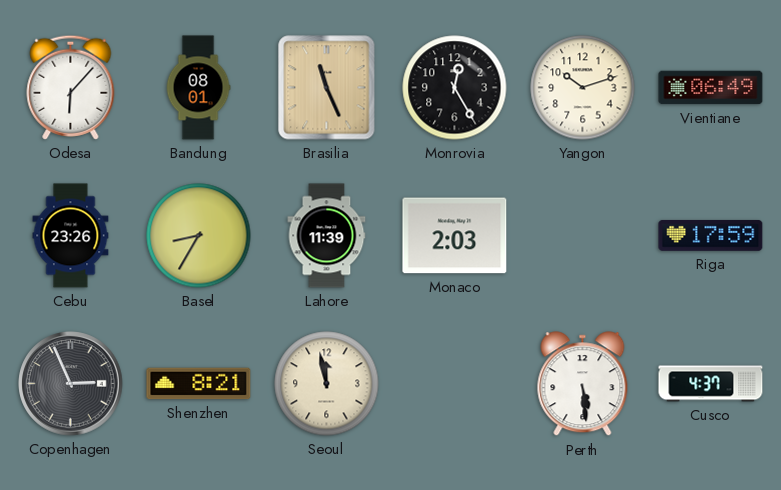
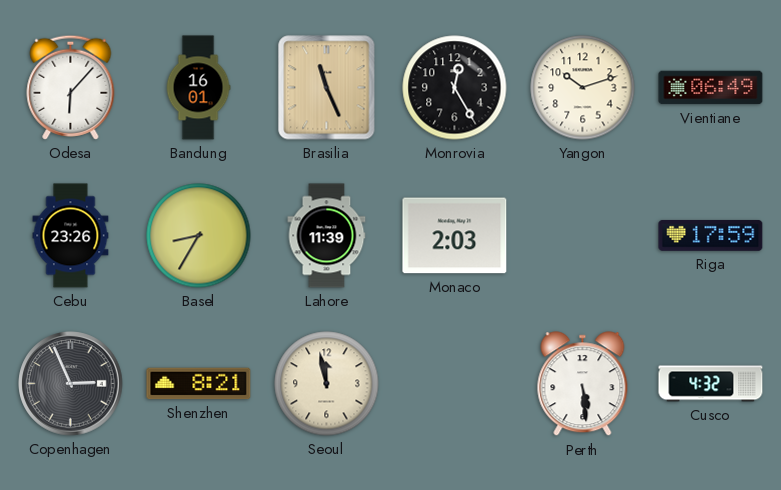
Bandung: 08:01 -> 16:01 (198, 88)
Cusco: 4:37 -> 4:32 (711, 384)
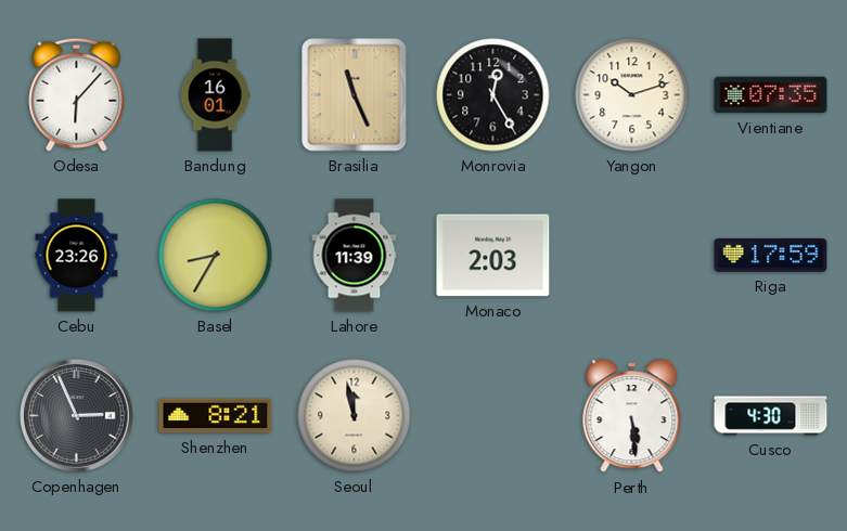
Vientiane: 06:49 -> 07:35 (771, 95)
Cusco: 4:32 -> 4:30 (771, 416)
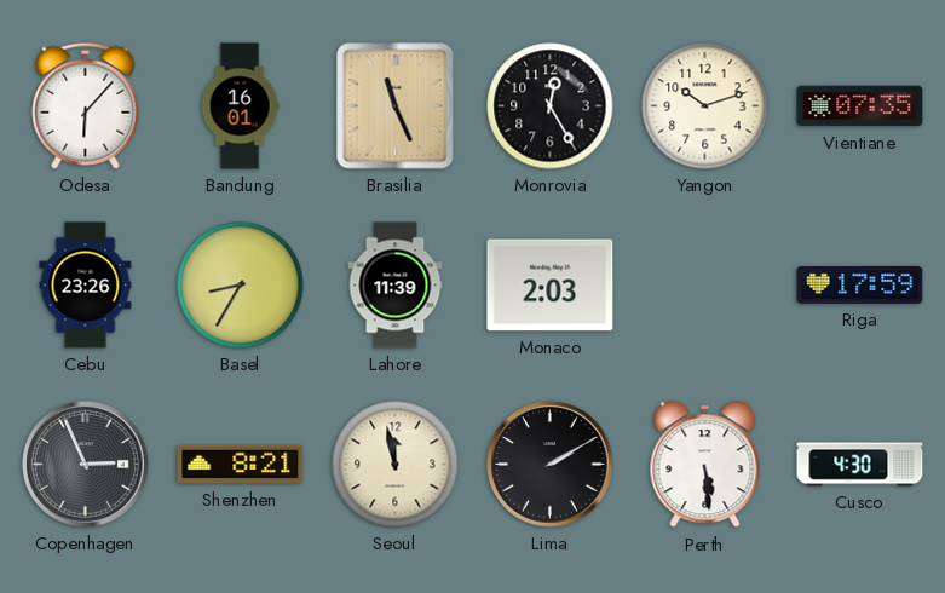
Lima: none -> 2:10 (551, 465)
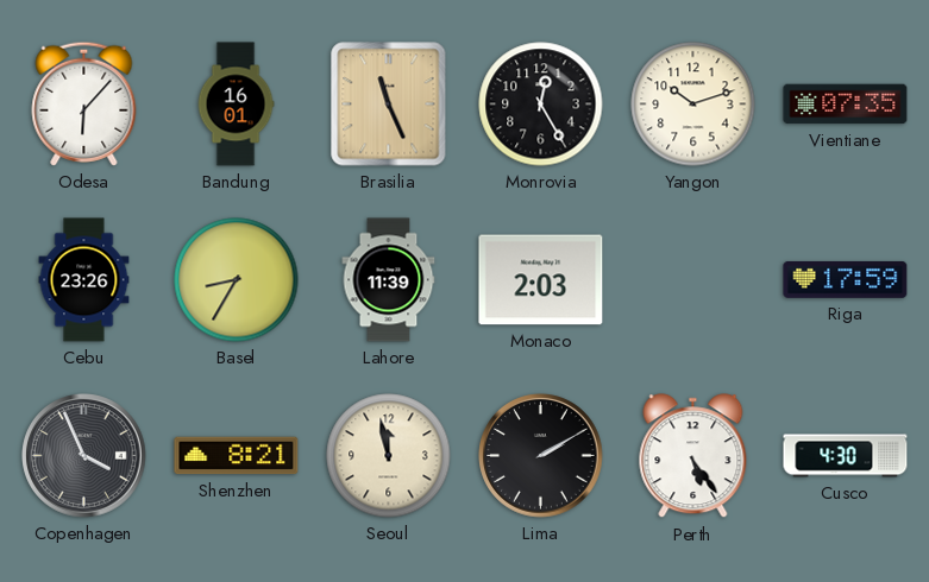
Copenhagen: 2:56 -> 3:56 (84, 456)
Perth: 5:29 -> 5:24 (693, 456)
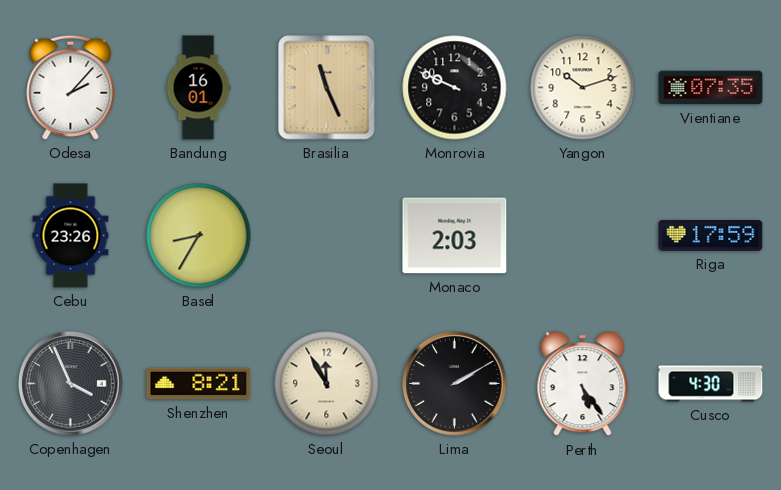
Odesa: 6:07 -> 2:07 (71, 87)
Monrovia: 12:25 -> 9:49 (455, 88)
Lahore: 11:39 -> none (389, 280)
Seoul: 11:58 -> 11:55 (327, 384)
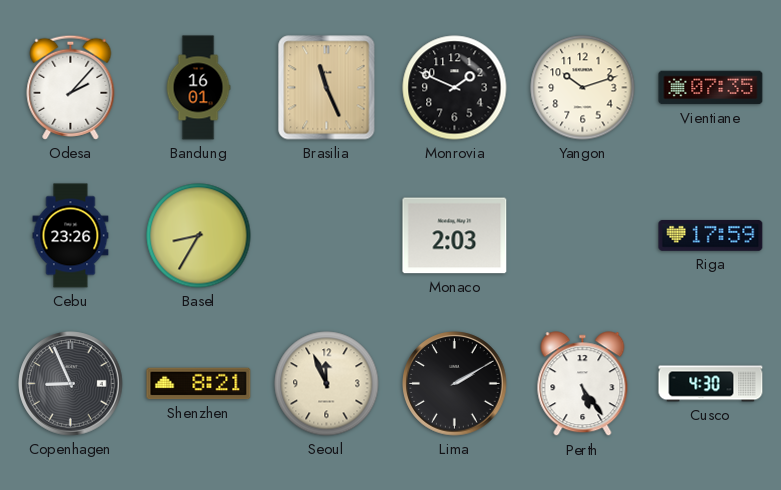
Monrovia: 9:49 -> 1:49 (455, 88)
Copenhagen: 3:56 -> 8:56 (71, 384)
Seoul: 11:55 -> 11:56 (327, 384)
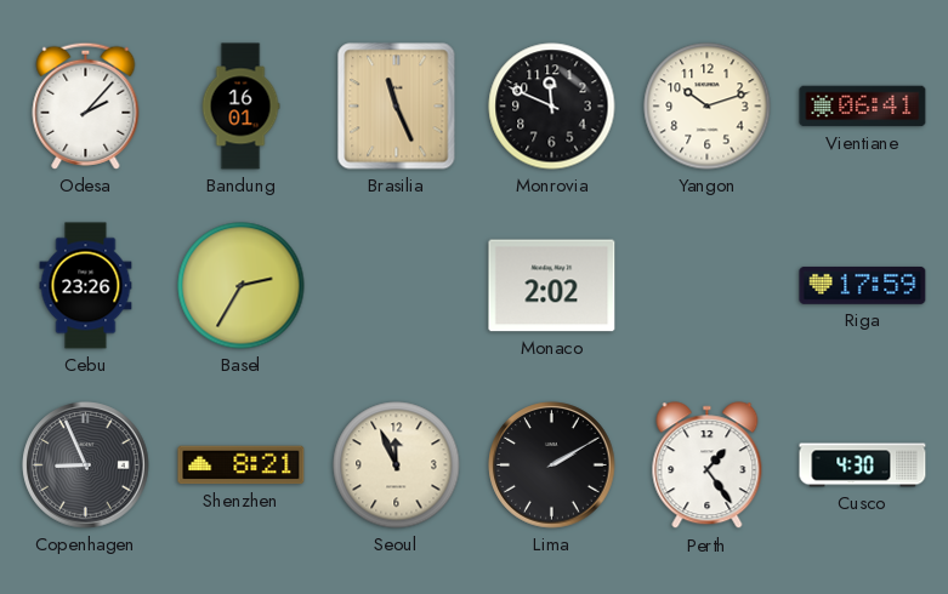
Monrovia: 1:49 -> 11:49 (552, 107)
Vientiane: 07:35 -> 06:41 (863, 107)
Basel: 8:35 -> 2:35 (242, 286)
Monaco: 2:03 -> 2:02 (552, 286)
Perth: 5:24 -> 1:24 (708, 466)
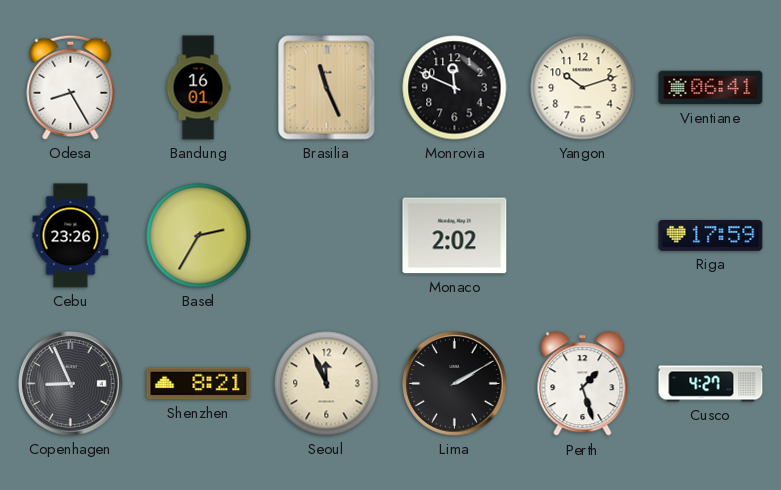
Odesa: 2:07 -> 8:25 (71, 87)
Perth: 1:24 -> 1:27 (583, 384)
Cusco: 4:30 -> 4:27 (711, 384)
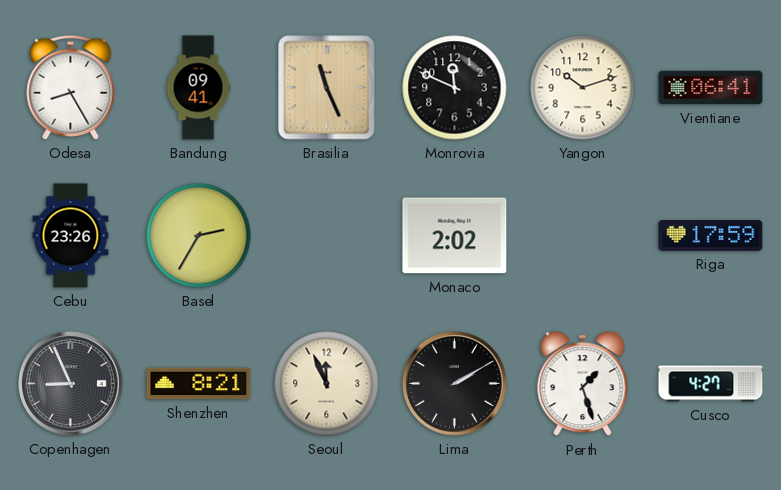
Bandung: 16:01 -> 09:41 (198, 88)
